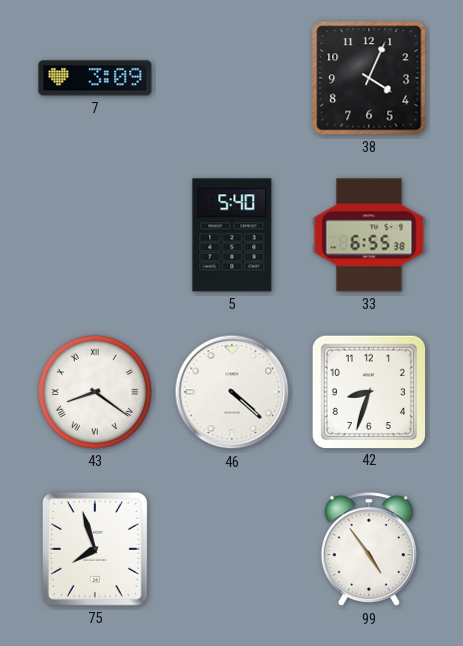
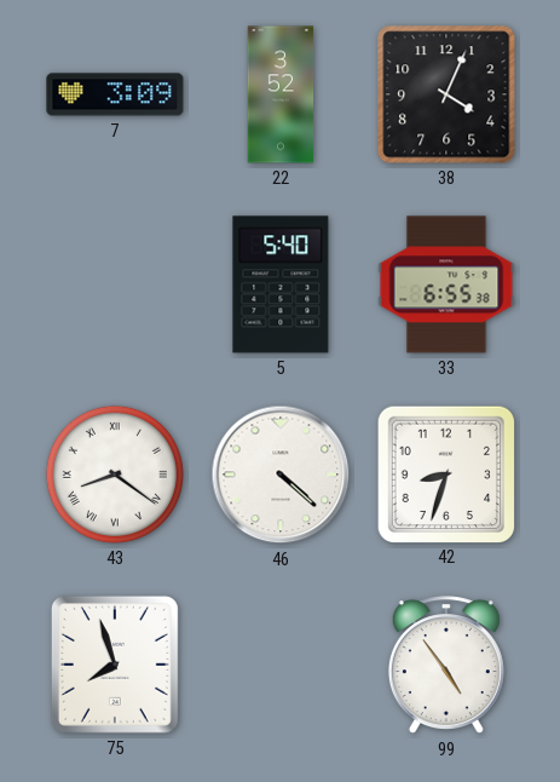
22: none -> 3:52 (281, 94)
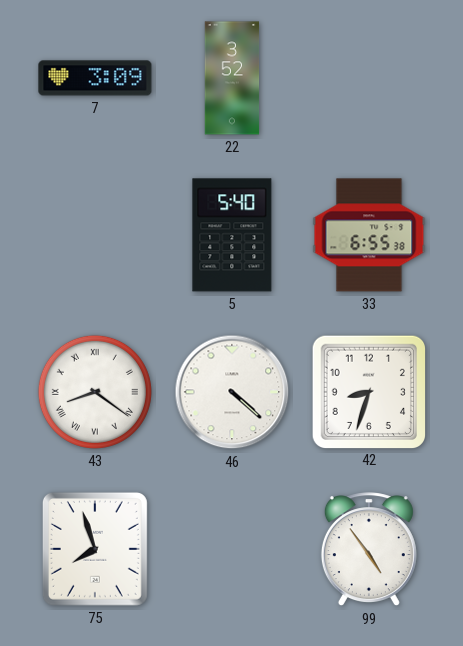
38: 4:04 -> none (446, 94)
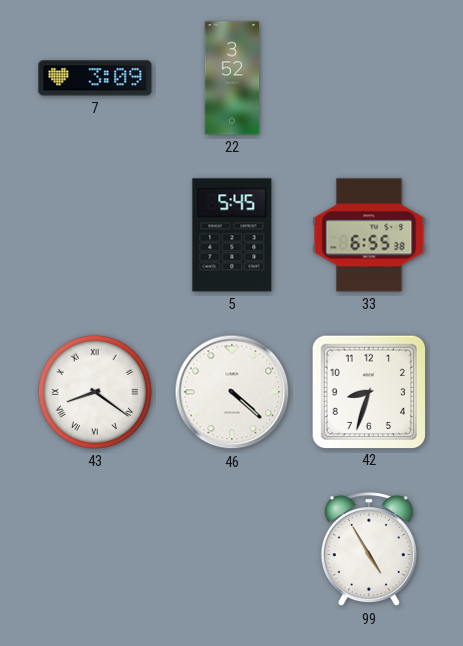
5: 5:40 -> 5:45 (232, 235)
75: 7:57 -> none (95, 549)
99: 4:54 -> 4:55 (369, 550)
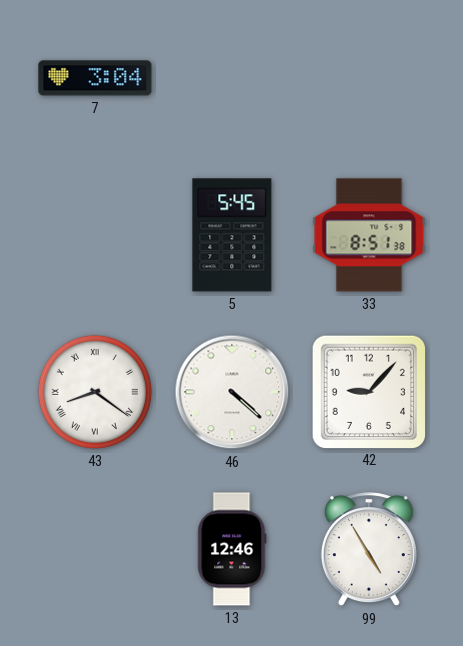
7: 3:09 -> 3:04 (95, 78)
22: 3:52 -> none (232, 78)
33: 6:55 -> 8:51 (369, 235)
42: 8:33 -> 9:07 (368, 391)
13: none -> 12:46 (232, 549)
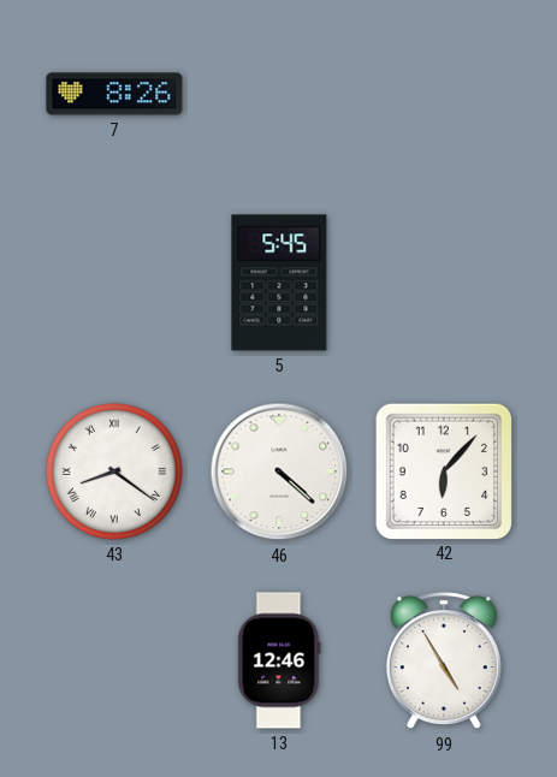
7: 3:04 -> 8:26 (114, 94)
33: 8:51 -> none (369, 235)
42: 9:07 -> 6:07 (443, 470)
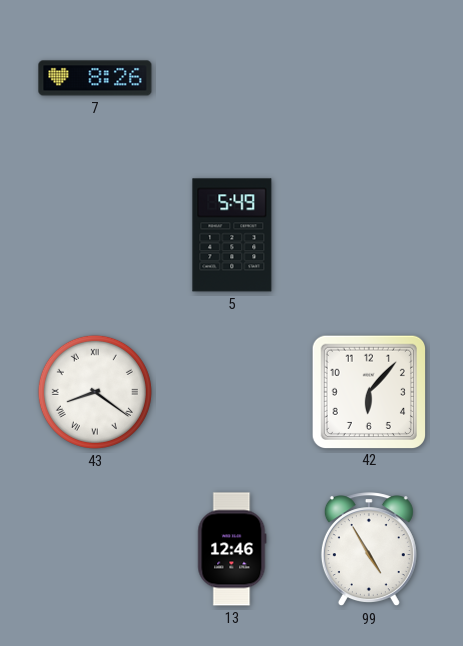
5: 5:45 -> 5:49 (232, 235)
46: 4:22 -> none (279, 471)
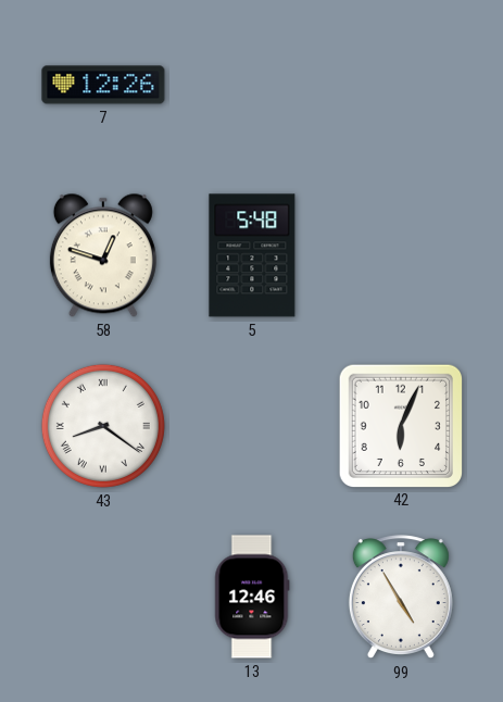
7: 8:26 -> 12:26 (103, 85)
58: none -> 12:48 (103, 255)
5: 5:49 -> 5:48 (252, 255)
42: 6:07 -> 6:04 (400, 425)
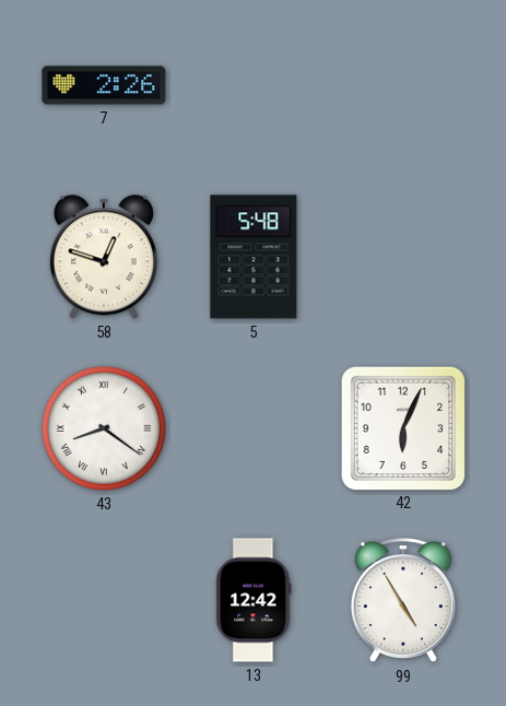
7: 12:26 -> 2:26 (104, 85)
13: 12:46 -> 12:42 (254, 600)
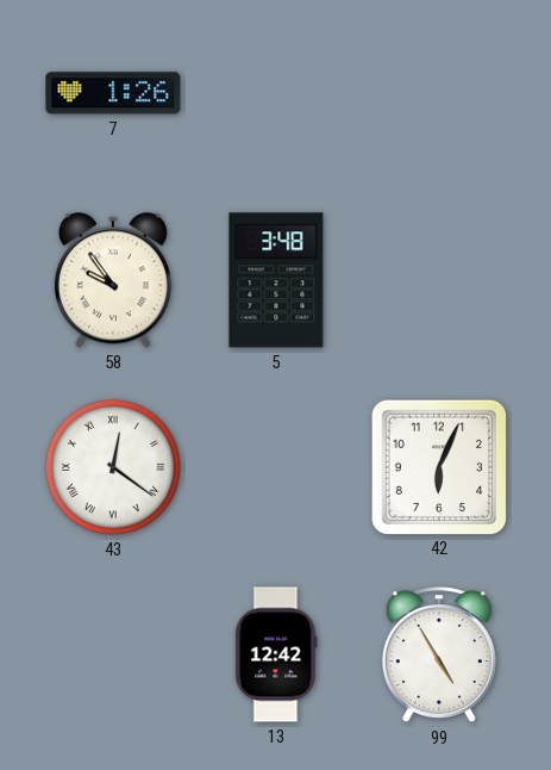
7: 2:26 -> 1:26 (113, 93)
58: 12:48 -> 9:54 (113, 280)
5: 5:48 -> 3:48 (276, 280)
43: 8:21 -> 12:21 (113, 467)
